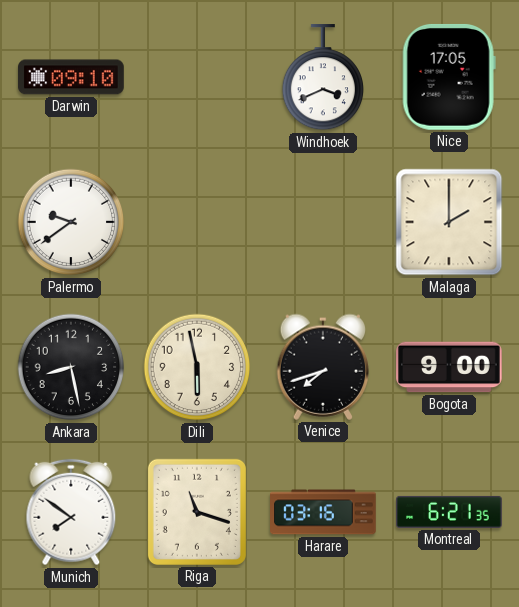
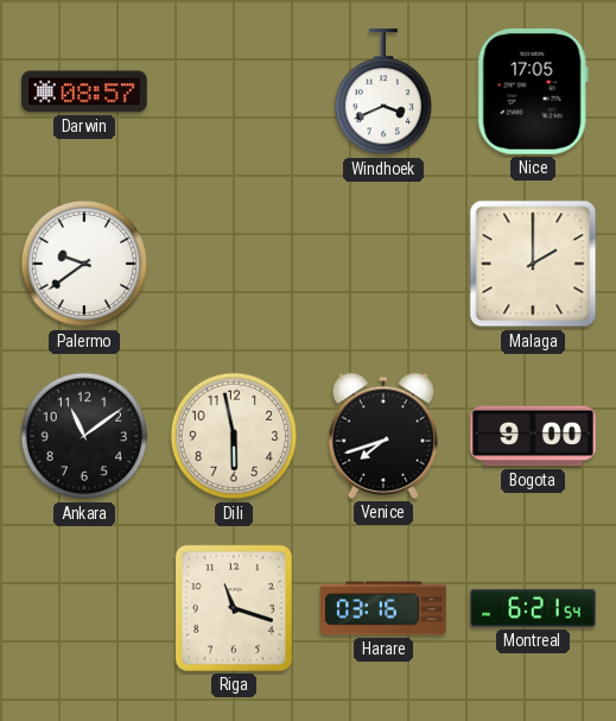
Darwin: 09:10 -> 08:57 (84, 91)
Ankara: 8:28 -> 11:09 (84, 436)
Munich: 7:51 -> none (71, 512)
Montreal: 6:21:35 -> 6:21:54 (533, 608)
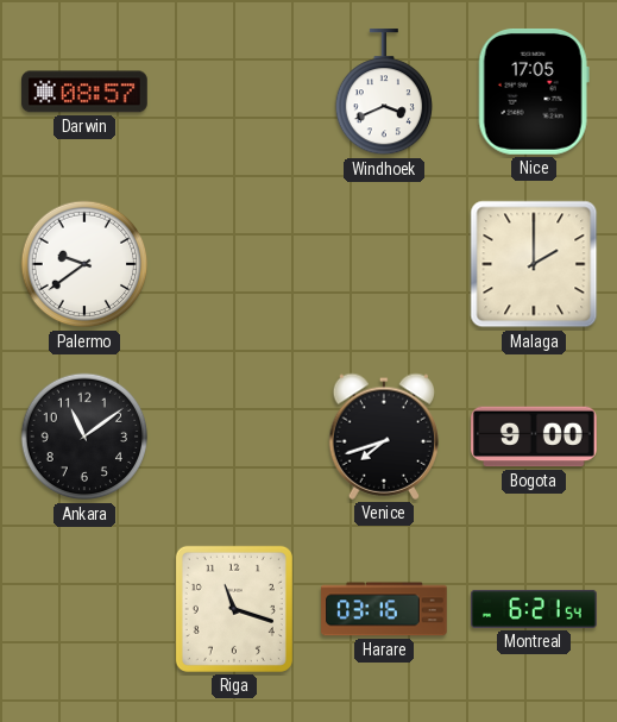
Dili: 5:58 -> none (234, 436)
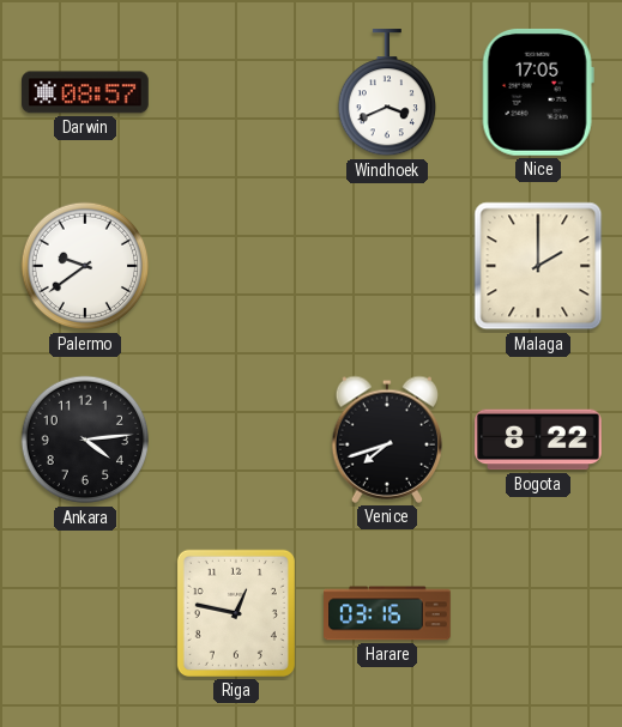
Ankara: 11:09 -> 4:14 (85, 440)
Bogota: 9:00 -> 8:22 (538, 440)
Riga: 11:18 -> 12:47 (236, 613)
Montreal: 6:21 -> none (534, 609)
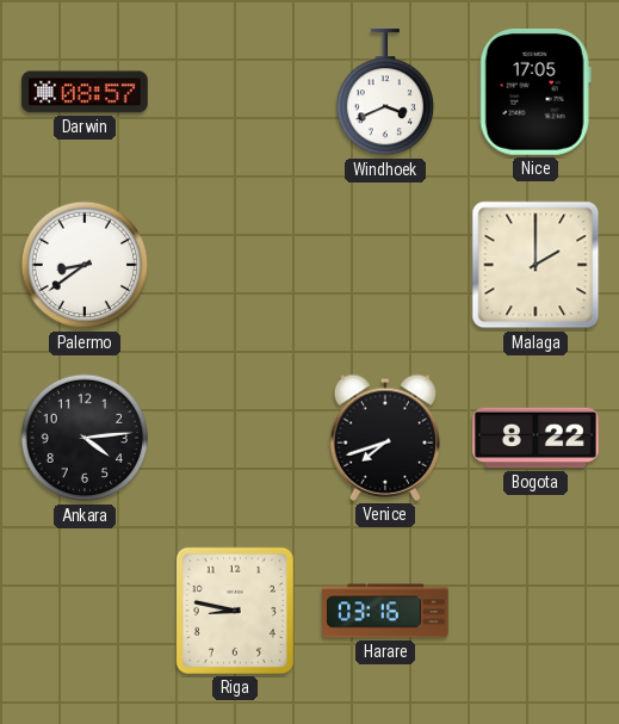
Palermo: 9:39 -> 8:39 (85, 265)
Riga: 12:47 -> 8:47 (235, 611)
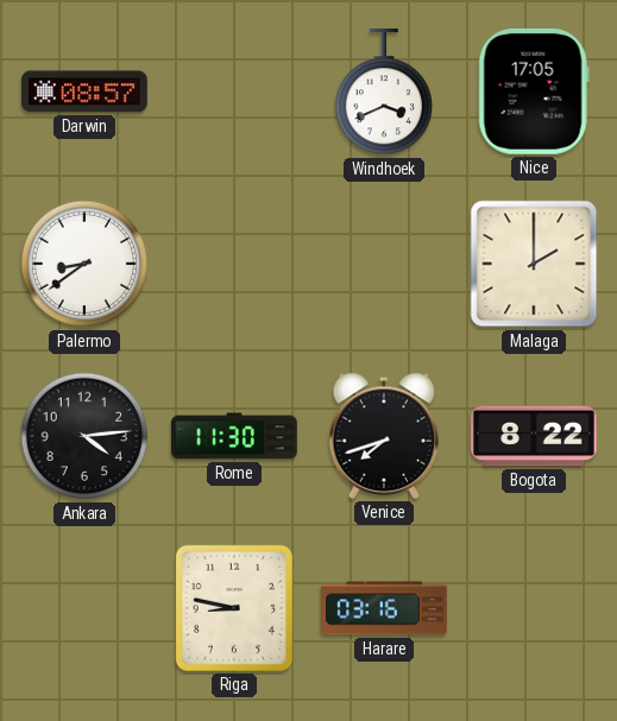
Rome: none -> 11:30 (234, 436)
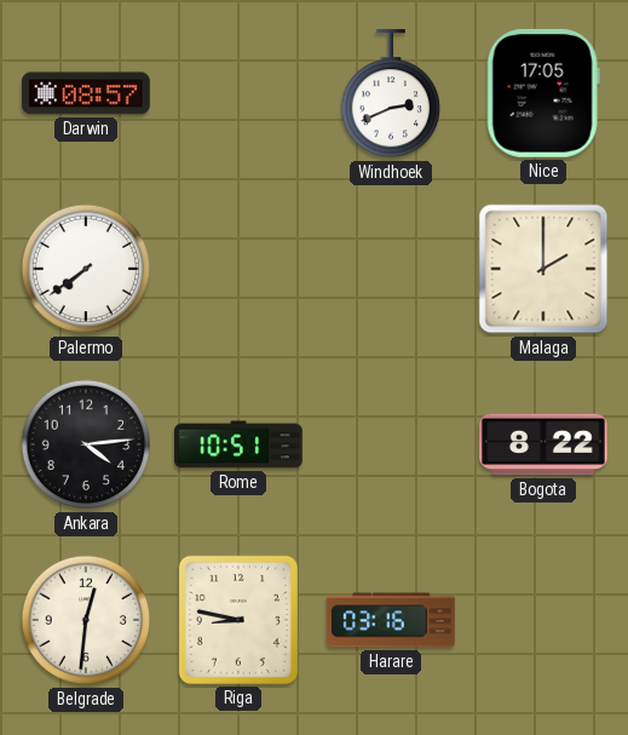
Windhoek: 3:41 -> 2:41 (390, 94)
Palermo: 8:39 -> 7:39 (86, 269)
Rome: 11:30 -> 10:51 (238, 444)
Venice: 7:42 -> none (384, 436)
Belgrade: none -> 12:31 (86, 620)
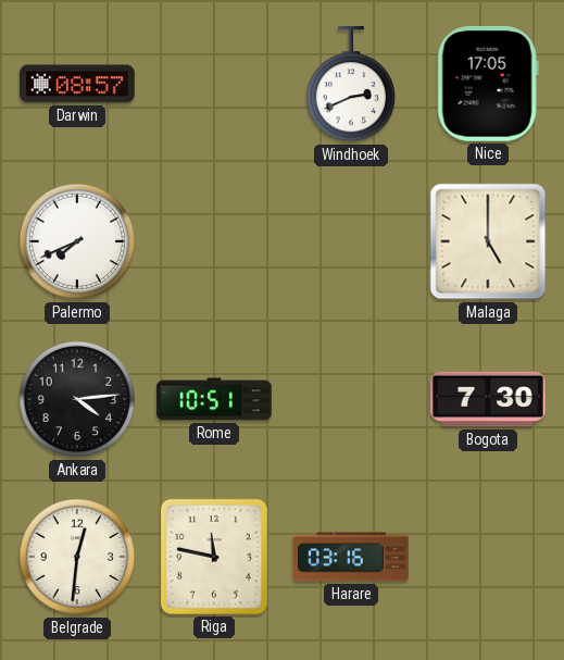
Palermo: 7:39 -> 7:41 (77, 241)
Malaga: 2:00 -> 5:00 (488, 241)
Bogota: 8:22 -> 7:30 (488, 399)
Riga: 8:47 -> 11:47 (214, 557)
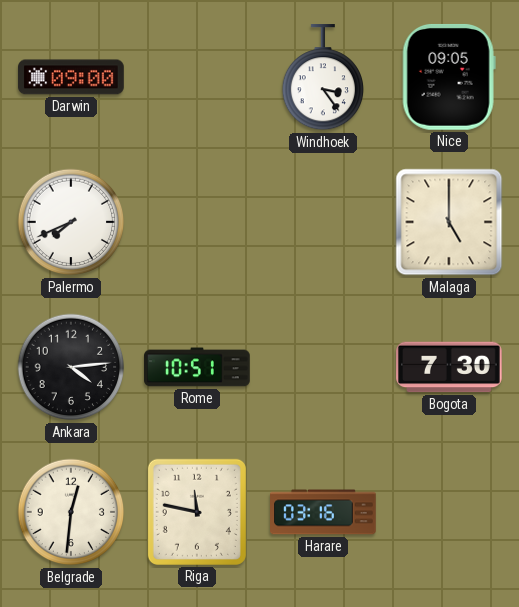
Darwin: 08:57 -> 09:00 (71, 77)
Windhoek: 2:41 -> 3:24 (322, 78)
Nice: 17:05 -> 09:05 (449, 77)
